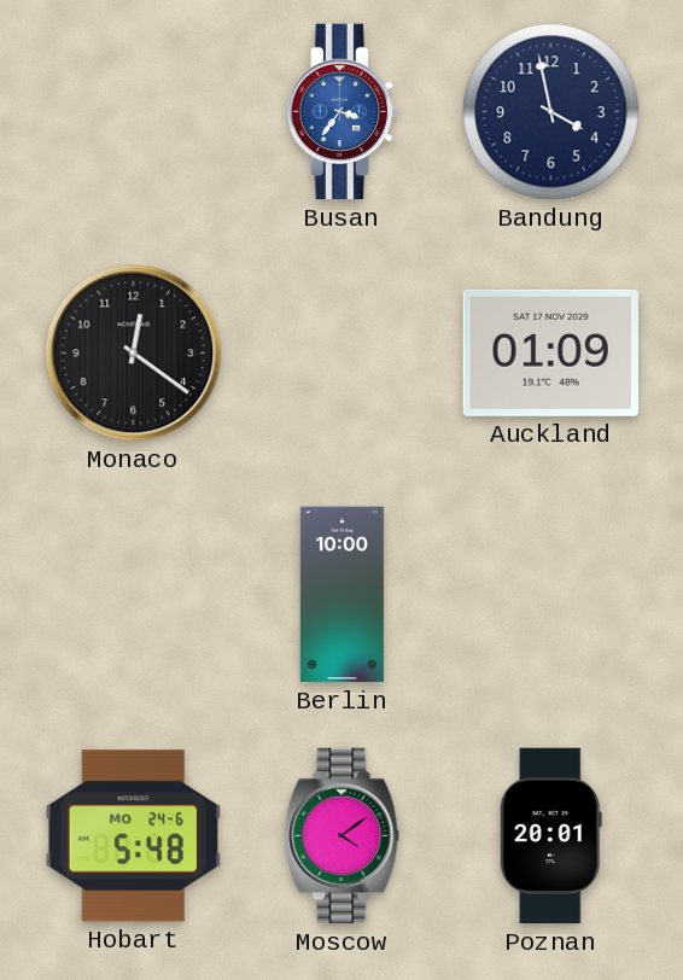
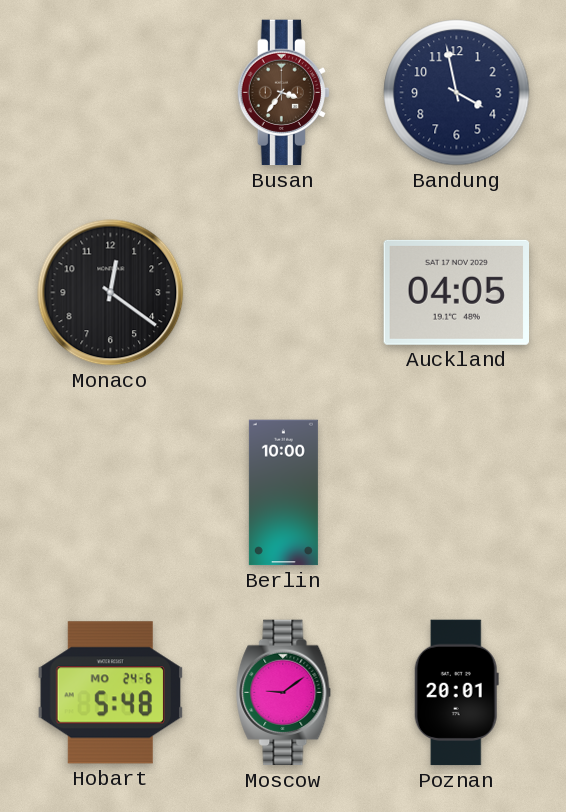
Busan dial: blue -> brown (283, 93)
Auckland: 01:09 -> 04:05 (456, 292)
Moscow: 4:09 -> 9:09 (284, 693)
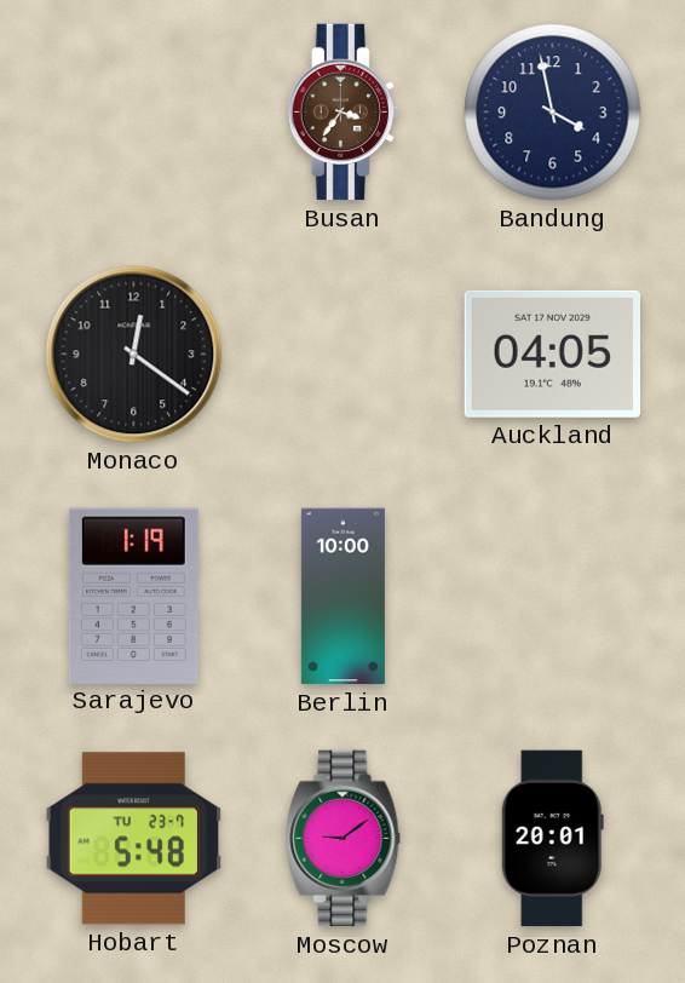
Sarajevo: none -> 1:19 (133, 596)
Hobart date: MO 24-6 -> TU 23-7 (133, 839)
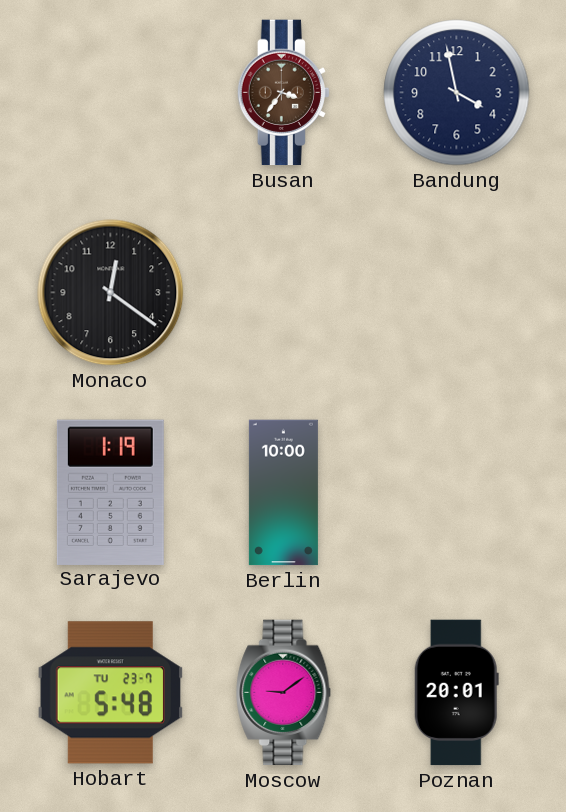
Auckland: 04:05 -> none (552, 353)
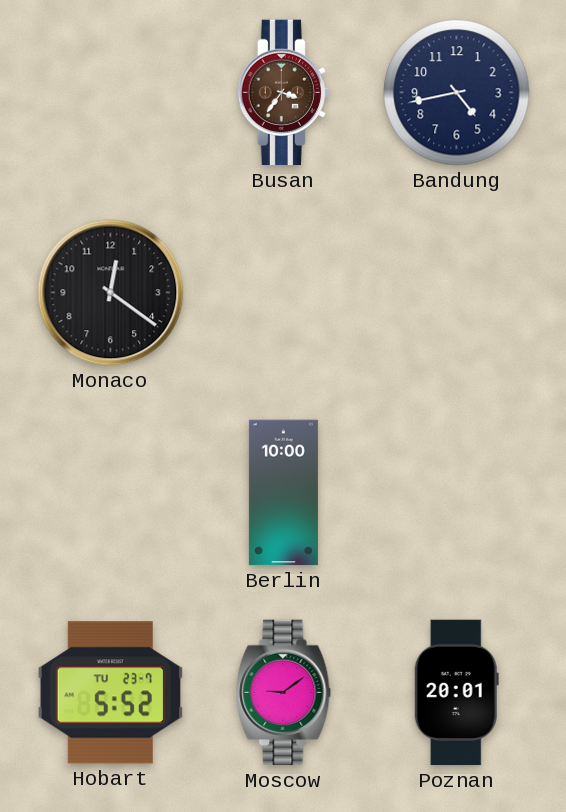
Bandung: 3:58 -> 4:43 (457, 93)
Sarajevo: 1:19 -> none (110, 492)
Hobart: 5:48 -> 5:52 (110, 693)
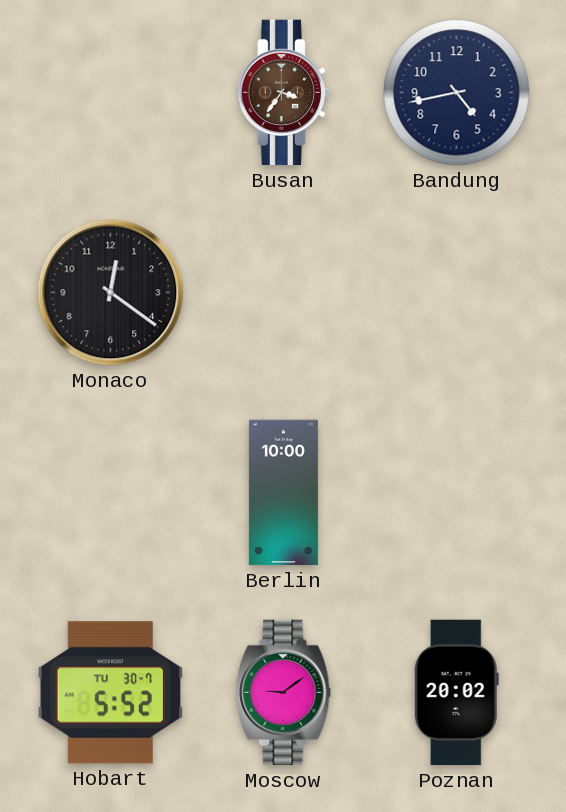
Hobart date: TU 23-7 -> TU 30-7 (110, 693)
Poznan: 20:01 -> 20:02 (456, 693)
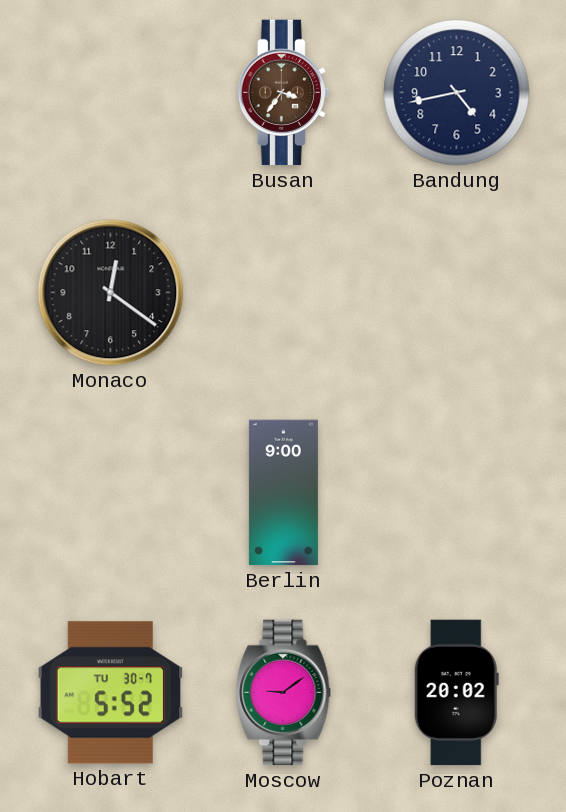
Berlin: 10:00 -> 9:00 (283, 493)
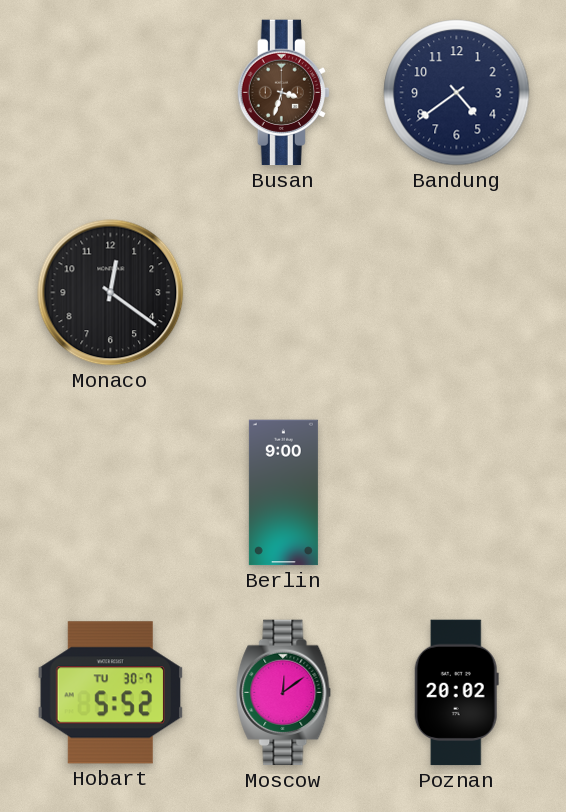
Busan: 3:36 -> 3:33 (283, 93)
Bandung: 4:43 -> 4:39 (457, 93)
Moscow: 9:09 -> 12:09 (284, 693)
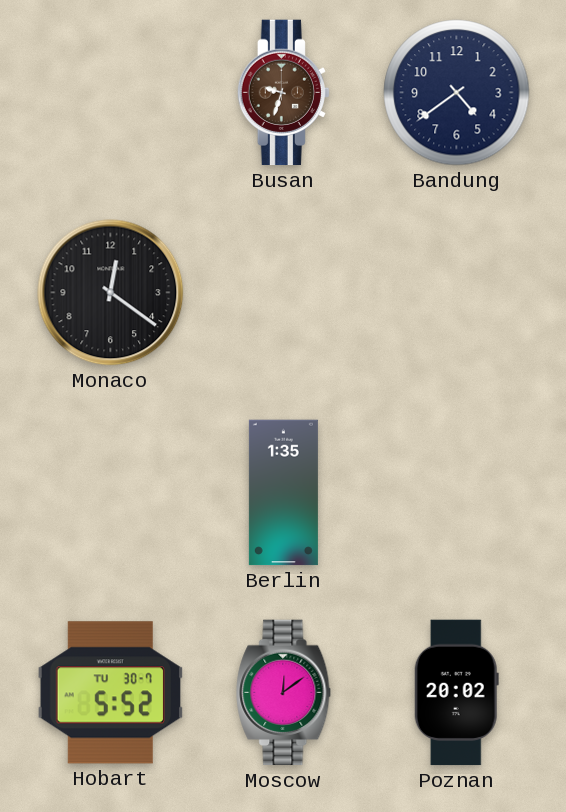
Busan: 3:33 -> 9:33 (283, 93)
Berlin: 9:00 -> 1:35 (283, 493)
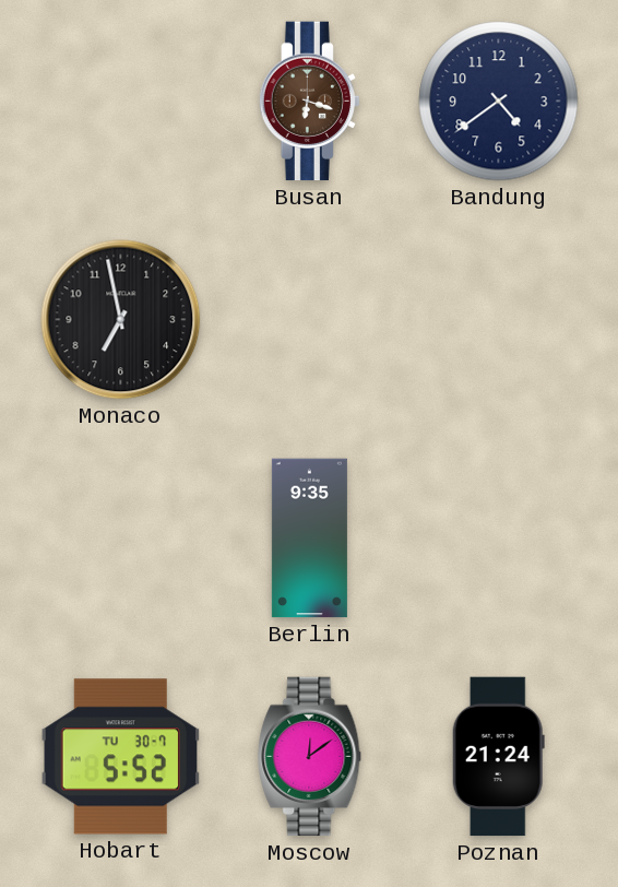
Busan: 9:33 -> 6:18 (309, 102)
Monaco: 12:21 -> 6:58 (121, 320)
Berlin: 1:35 -> 9:35 (309, 539)
Poznan: 20:02 -> 21:24 (498, 757)
